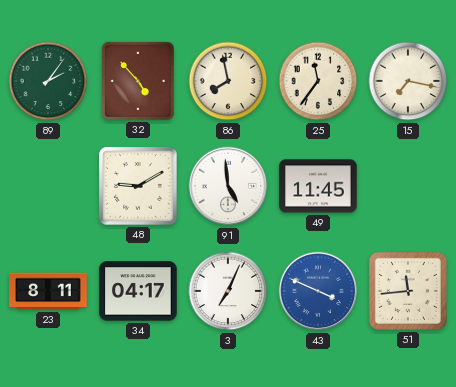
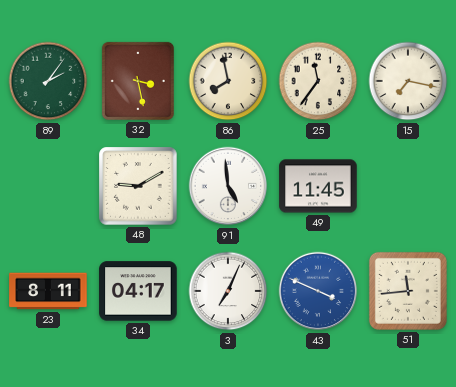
32: 4:53 -> 3:28 (138, 81)
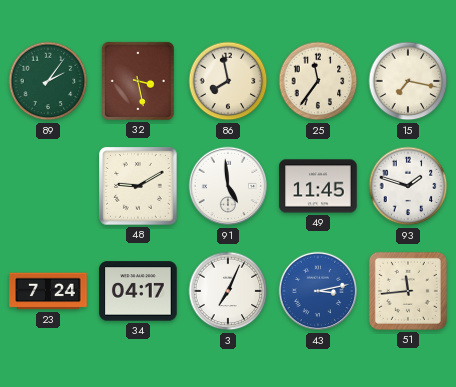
93: none -> 1:48 (408, 186)
23: 8:11 -> 7:24 (48, 291)
43: 3:49 -> 3:13 (318, 291)
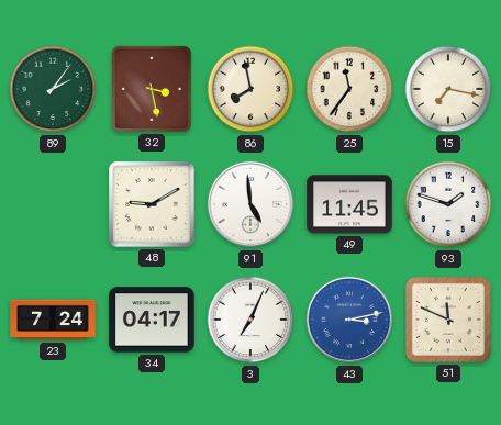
51: 11:44 -> 11:49 (448, 320)
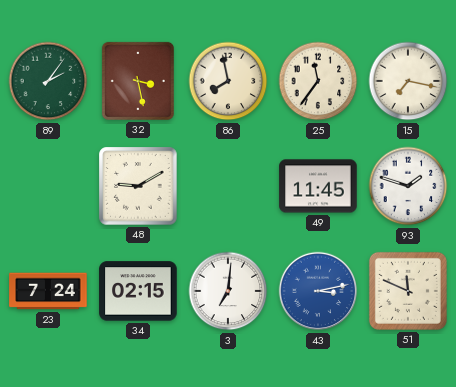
91: 4:59 -> none (250, 204)
34: 04:17 -> 02:15 (138, 291)
3: 7:04 -> 7:01 (228, 291)
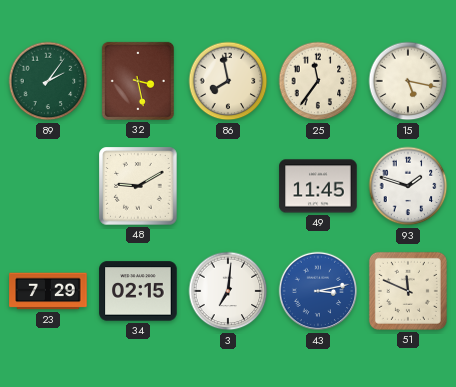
15: 7:17 -> 5:17 (408, 81)
23: 7:24 -> 7:29 (48, 291)
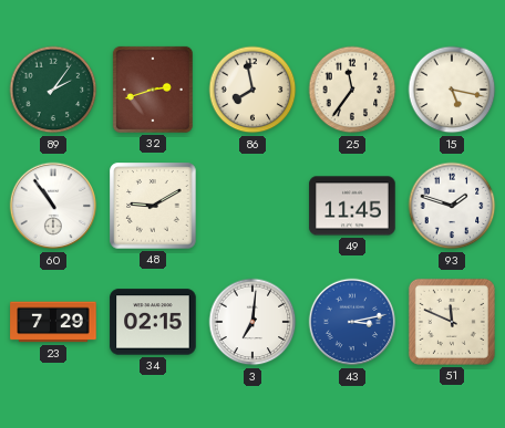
32: 3:28 -> 2:42 (153, 90)
60: none -> 10:54 (53, 206)
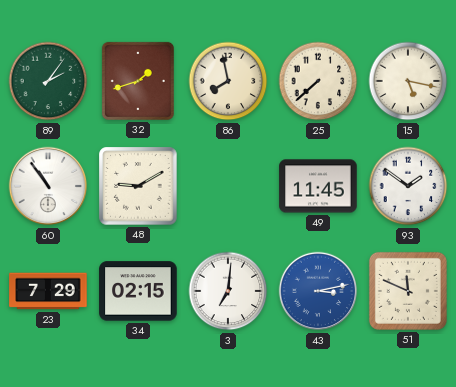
32: 2:42 -> 1:42 (138, 81)
25: 11:36 -> 7:38 (318, 81)
93: 1:48 -> 1:51 (408, 186)
